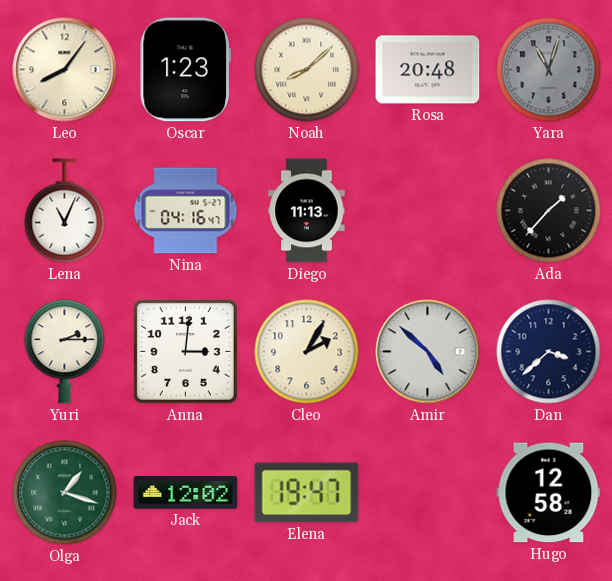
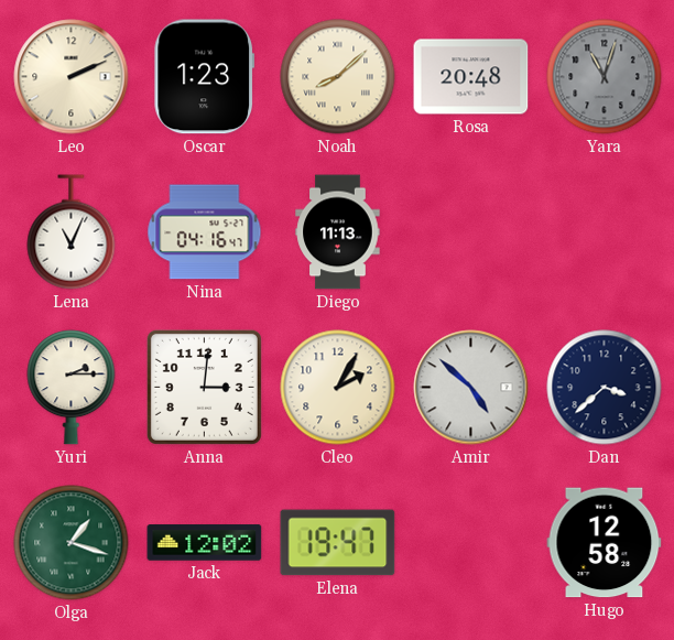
Leo: 8:06 -> 2:11 (72, 77)
Ada: 1:37 -> none (549, 211)
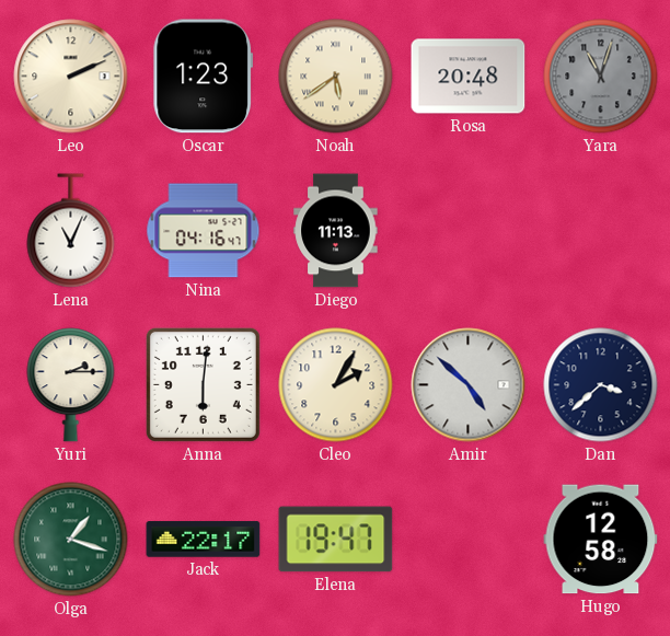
Noah: 8:08 -> 5:39 (336, 77)
Anna: 3:01 -> 6:01 (203, 384)
Jack: 12:02 -> 22:17 (204, 540)
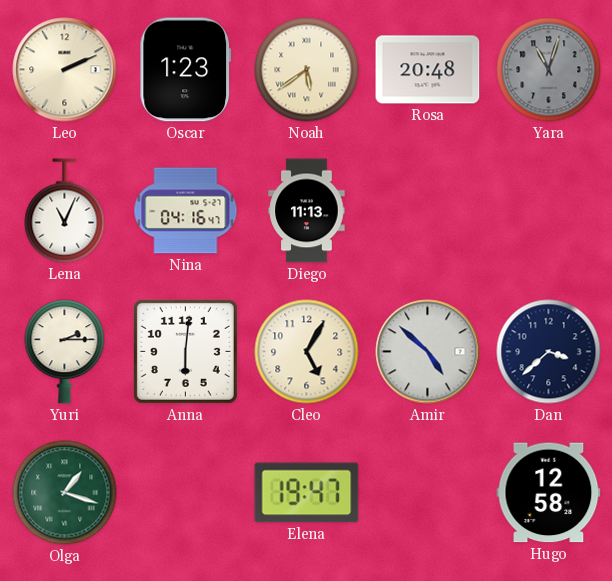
Cleo: 2:05 -> 5:05 (307, 352)
Jack: 22:17 -> none (204, 540)
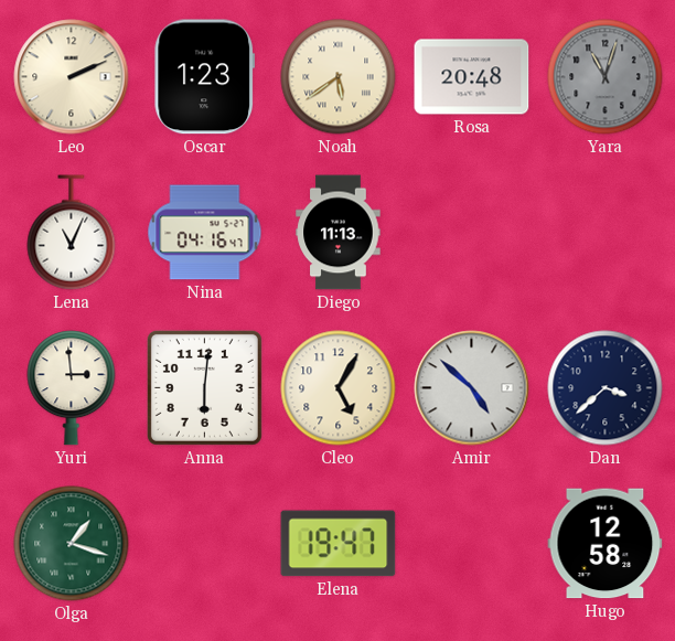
Yuri: 2:15 -> 2:59 (72, 388)
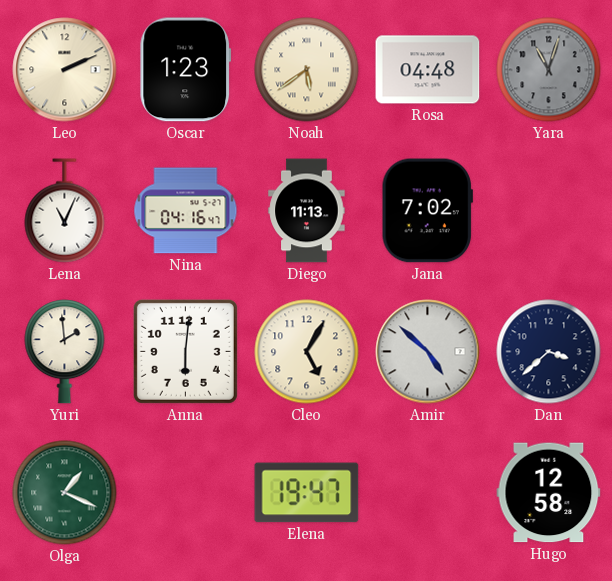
Rosa: 20:48 -> 04:48 (428, 70)
Jana: none -> 7:02 (427, 211)
Yuri: 2:59 -> 1:59 (65, 352)
Olga: 1:18 -> 1:19 (65, 493)
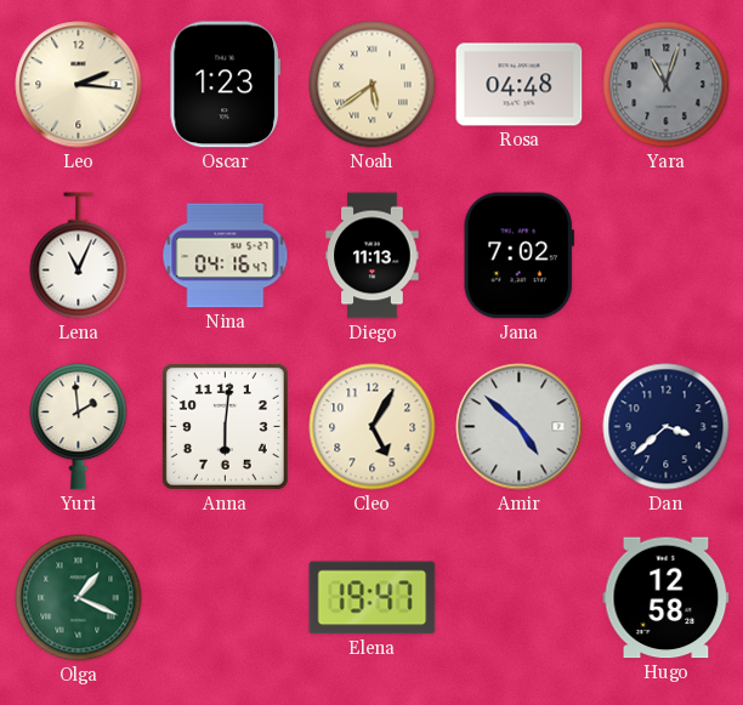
Leo: 2:11 -> 2:16 (79, 85)
